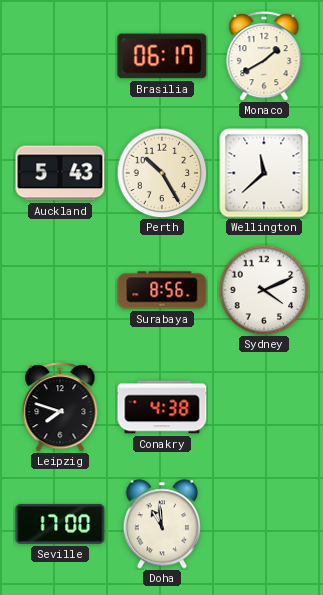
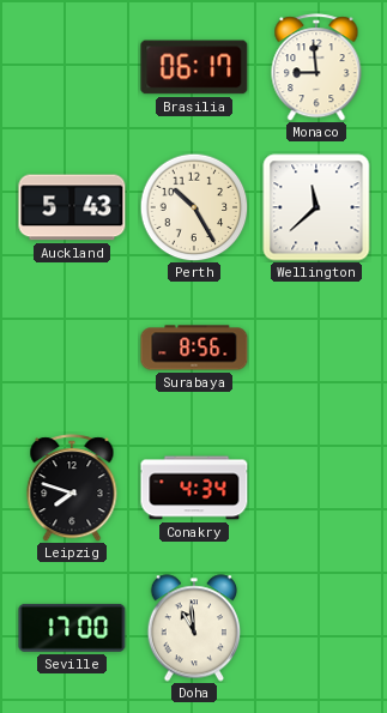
Monaco: 1:40 -> 8:59 (316, 67)
Sydney: 4:11 -> none (264, 290)
Conakry: 4:38 -> 4:34 (194, 488)
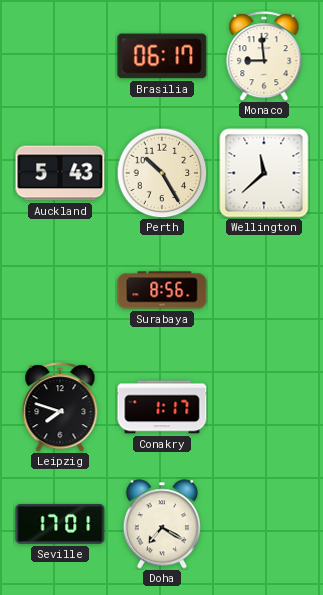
Conakry: 4:34 -> 1:17 (162, 407)
Seville: 17:00 -> 17:01 (60, 524)
Doha: 10:59 -> 7:20 (161, 524)
